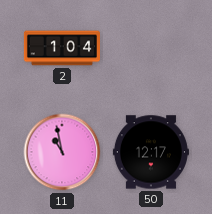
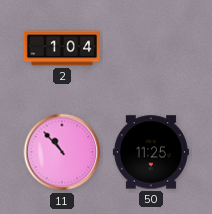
11: 10:58 -> 10:53 (62, 152)
50: 12:17 -> 11:25 (151, 152)
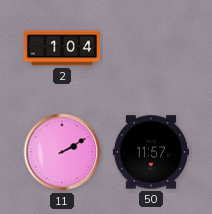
11: 10:53 -> 2:10 (62, 152)
50: 11:25 -> 11:57 (151, 152)
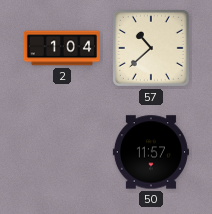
57: none -> 10:38 (151, 48)
11: 2:10 -> none (62, 152)
